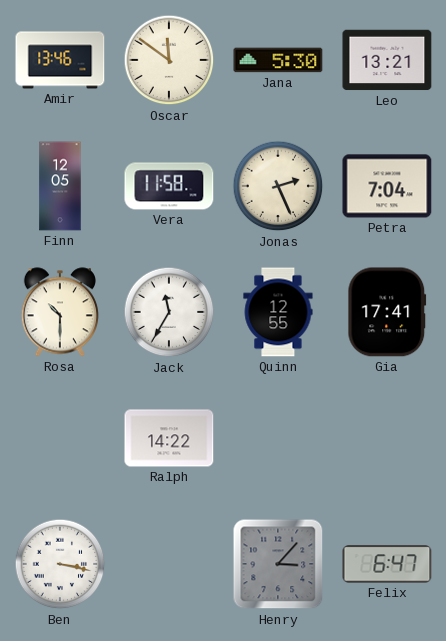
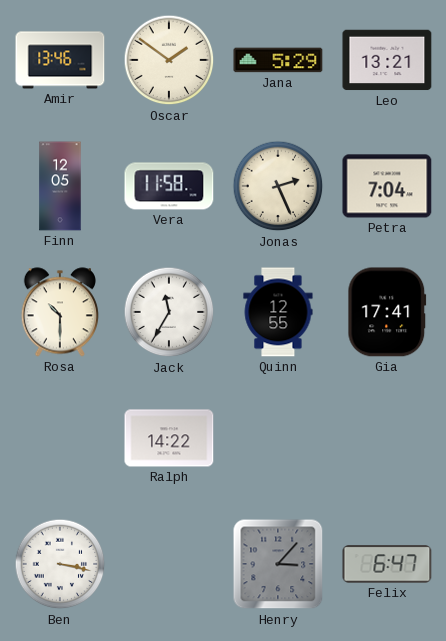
Oscar: 11:51 -> 1:51 (169, 60)
Jana: 5:30 -> 5:29 (278, 60)
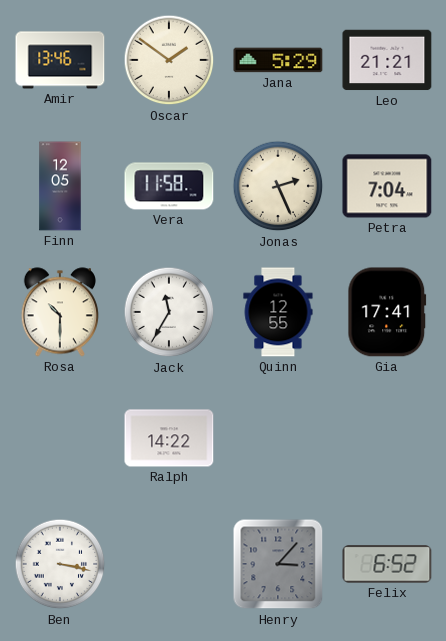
Leo: 13:21 -> 21:21 (387, 60)
Felix: 6:47 -> 6:52 (387, 564)
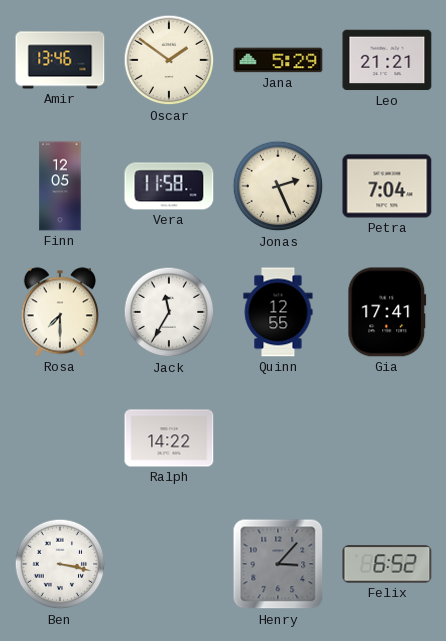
Rosa: 10:30 -> 7:30 (60, 312)
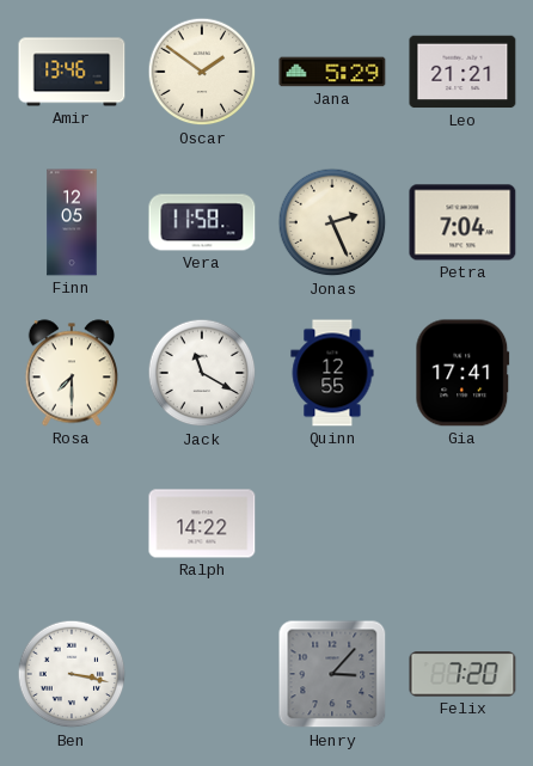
Jack: 11:35 -> 11:20 (202, 373)
Felix: 6:52 -> 7:20 (462, 674)
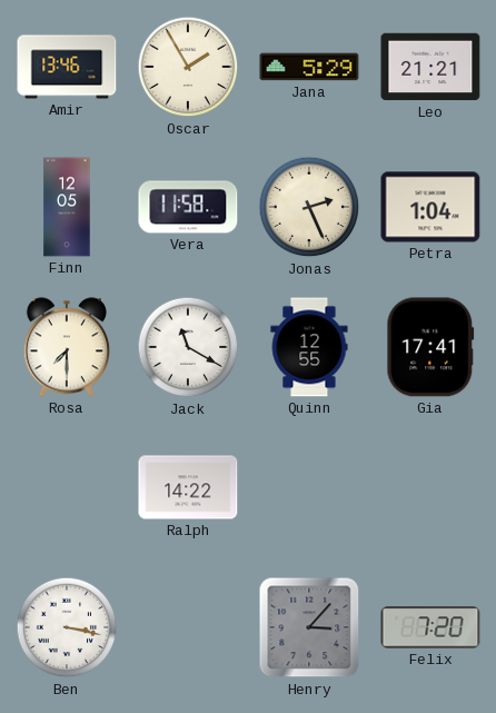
Oscar: 1:51 -> 1:55 (188, 67)
Petra: 7:04 -> 1:04 (430, 207)
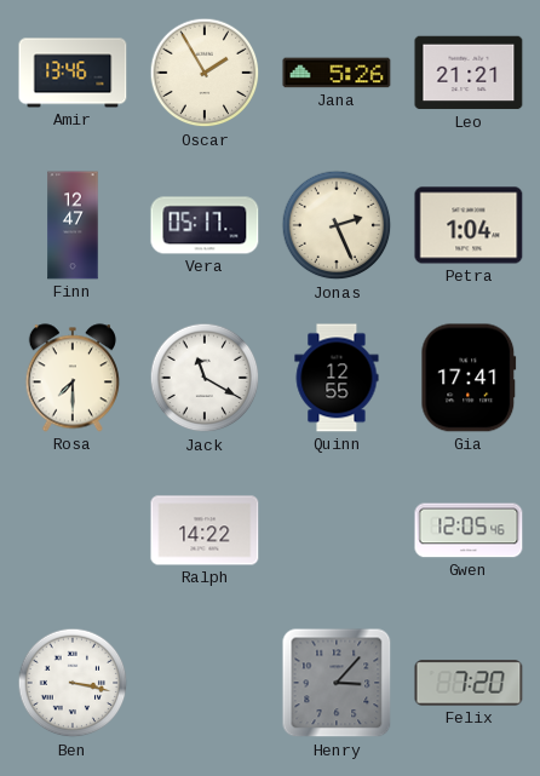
Jana: 5:29 -> 5:26 (337, 73)
Finn: 12:05 -> 12:47 (73, 225)
Vera: 11:58 -> 05:17 (205, 225)
Gwen: none -> 12:05 (469, 530)
